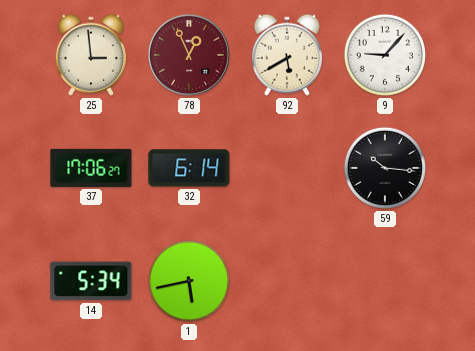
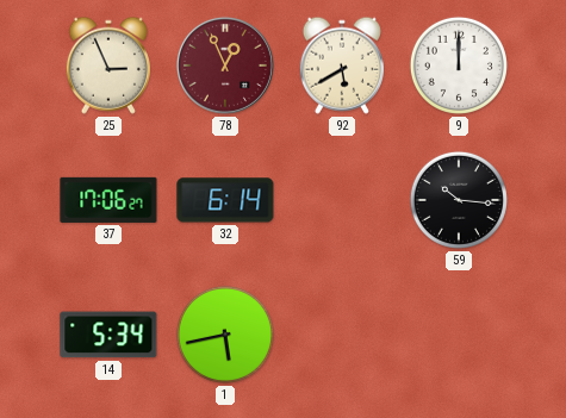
25: 2:59 -> 2:56 (108, 65)
9: 9:07 -> 12:00 (459, 65)
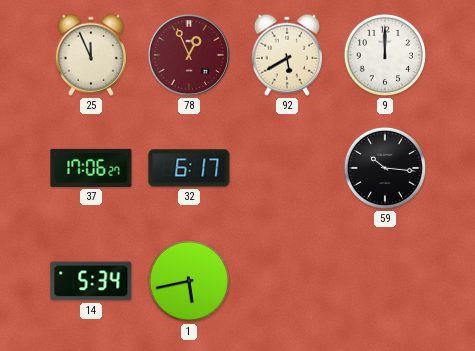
25: 2:56 -> 11:56 (91, 55)
32: 6:14 -> 6:17 (189, 168)
